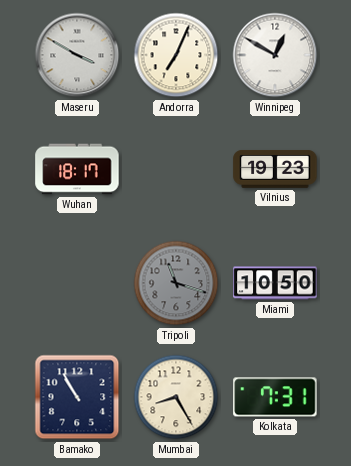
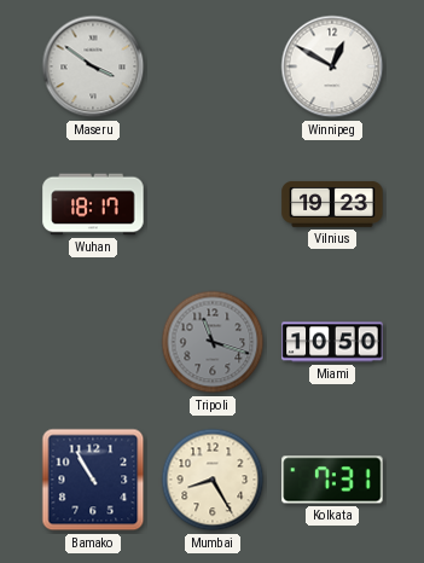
Maseru: 3:50 -> 3:51 (93, 66)
Andorra: 7:04 -> none (176, 55)
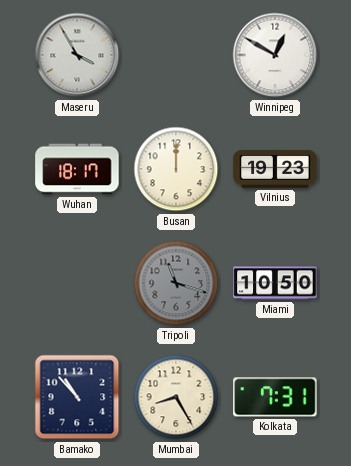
Maseru: 3:51 -> 3:55 (77, 55)
Busan: none -> 12:00 (176, 169)
Bamako: 10:55 -> 10:53 (77, 397)
